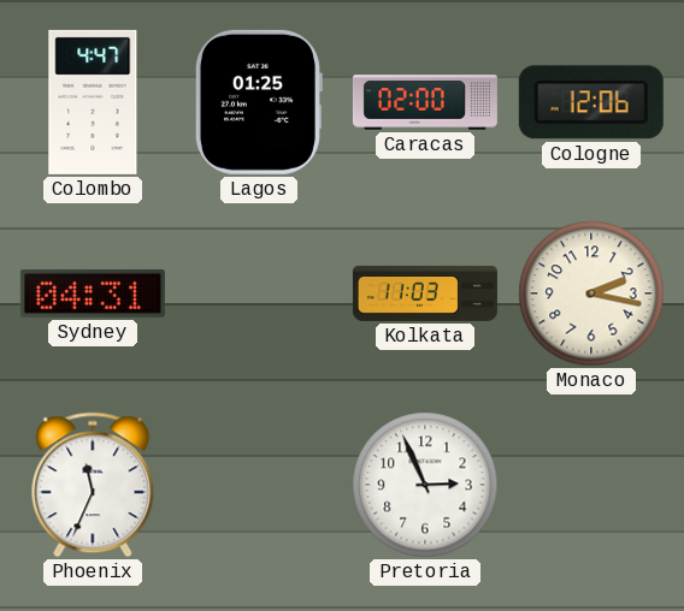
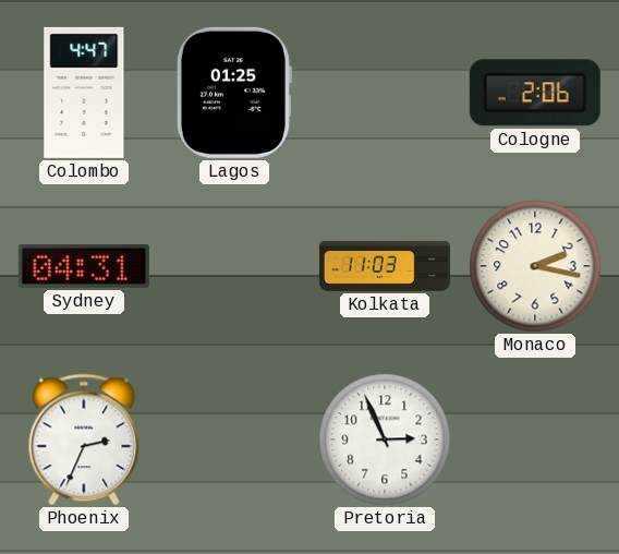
Caracas: 02:00 -> none (425, 102)
Cologne: 12:06 -> 2:06 (535, 93)
Phoenix: 11:34 -> 2:34 (84, 439)
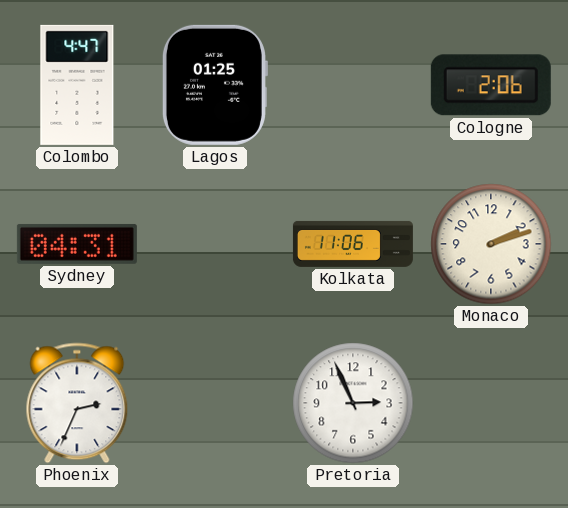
Kolkata: 11:03 -> 11:06 (353, 244)
Monaco: 2:17 -> 2:12 (491, 244)
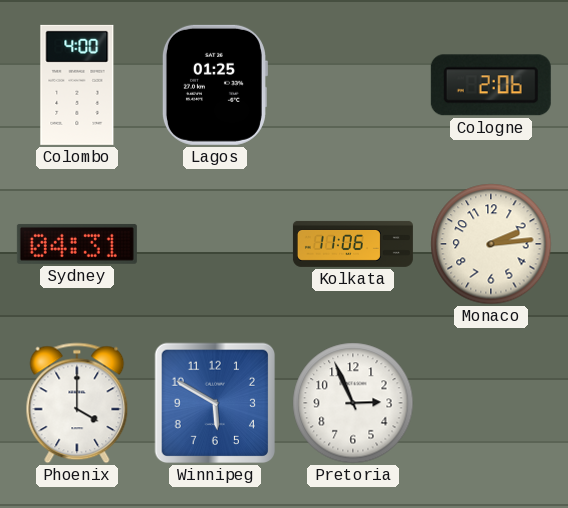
Colombo: 4:47 -> 4:00 (77, 85)
Monaco: 2:12 -> 2:14 (491, 244)
Phoenix: 2:34 -> 4:00 (77, 403)
Winnipeg: none -> 5:50 (215, 403)
